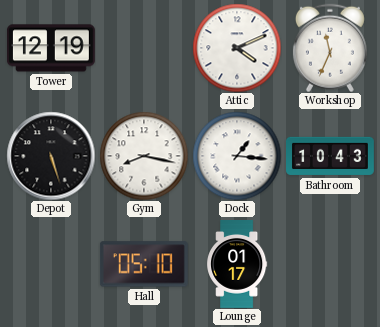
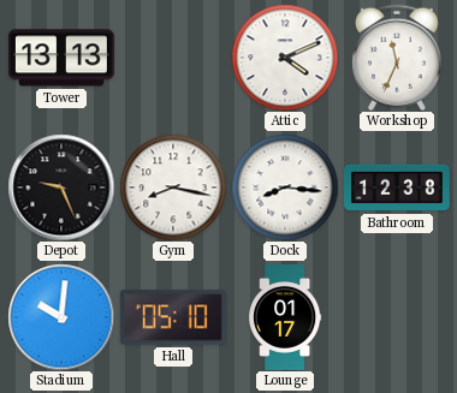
Tower: 12:19 -> 13:13 (61, 58)
Depot: 5:27 -> 9:26 (61, 187)
Dock: 1:16 -> 8:16 (285, 187)
Bathroom: 10:43 -> 12:38 (398, 187)
Stadium: none -> 10:01 (61, 317)
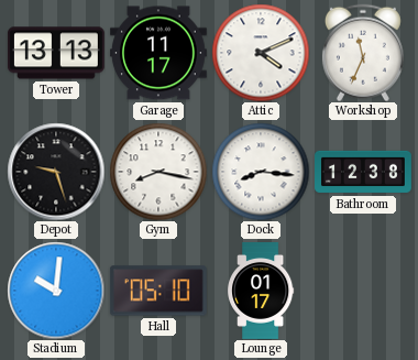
Garage: none -> 11:17 (158, 53)
Depot: 9:26 -> 9:27 (56, 172)
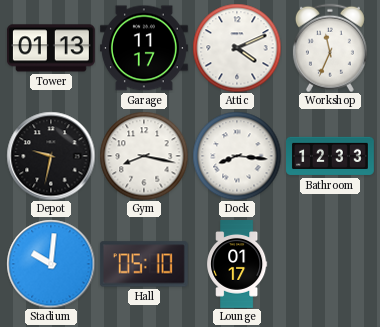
Tower: 13:13 -> 01:13 (51, 48)
Depot: 9:27 -> 9:32 (51, 156)
Bathroom: 12:38 -> 12:33 (331, 156)
